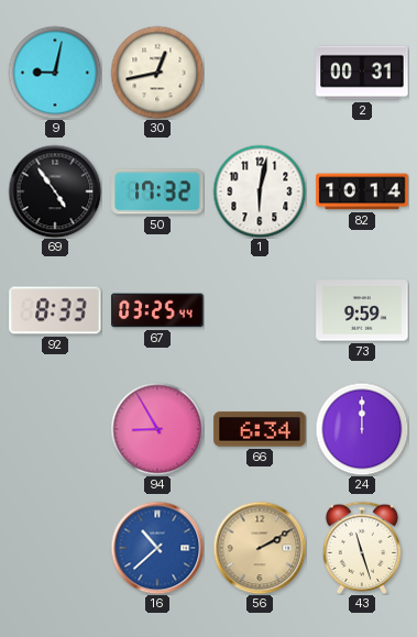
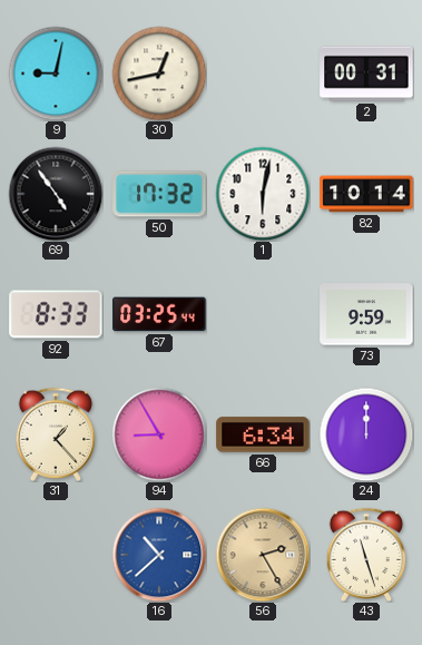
31: none -> 1:23 (56, 433)
56: 2:10 -> 2:25 (263, 555)
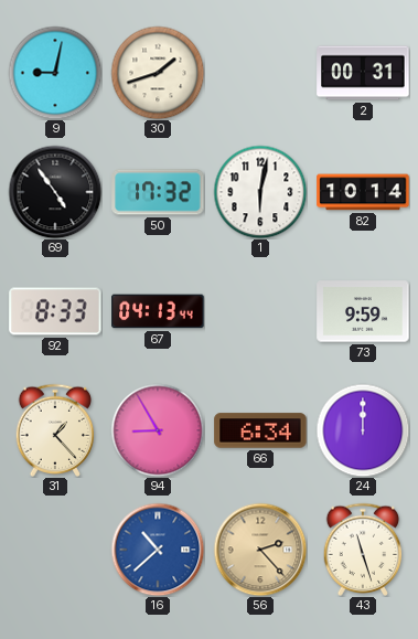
30: 12:43 -> 1:42 (158, 73)
67: 03:25 -> 04:13 (158, 311)
56: 2:25 -> 2:23 (260, 550)
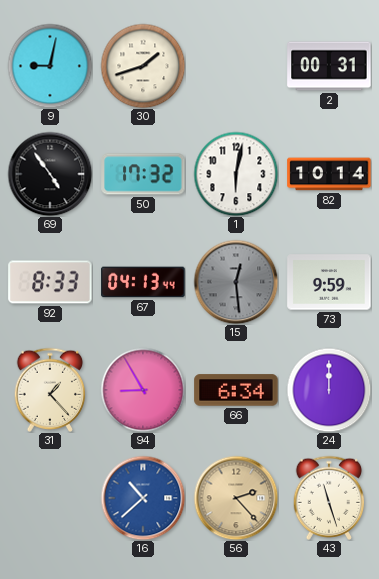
15: none -> 12:29 (236, 282)
